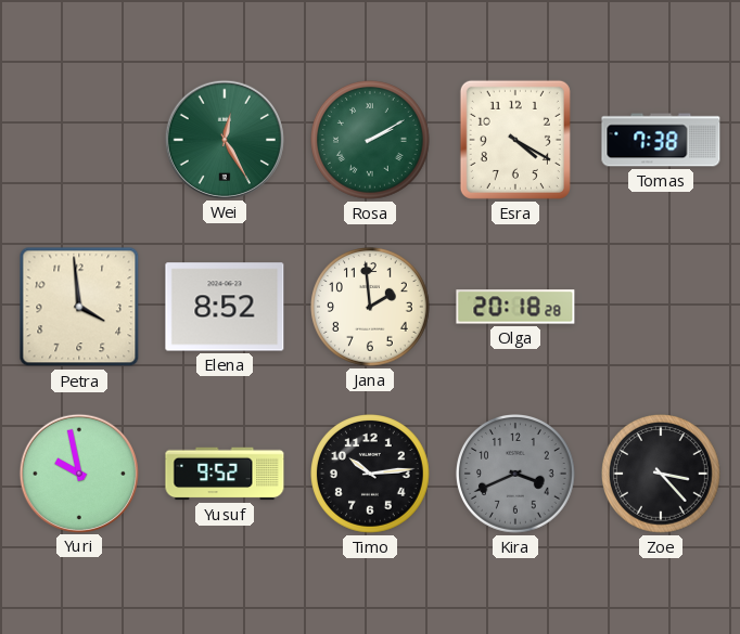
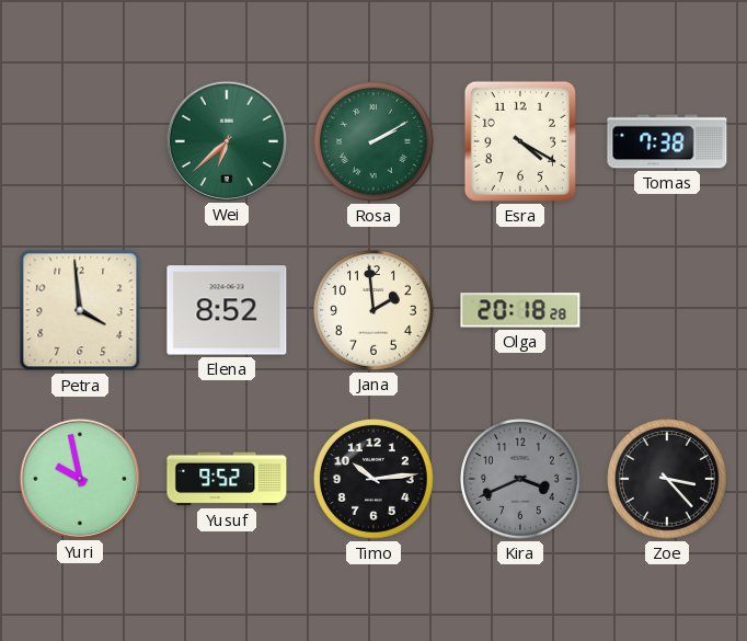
Wei: 12:25 -> 6:38 (226, 140)
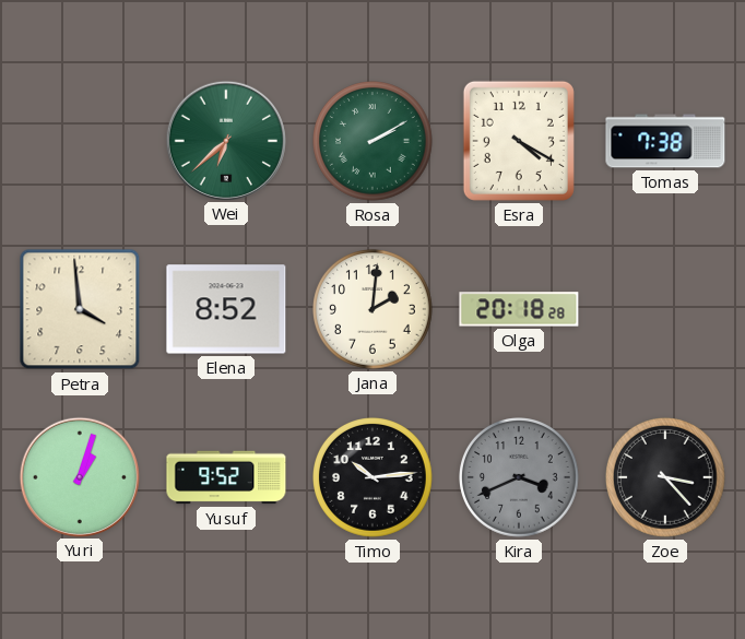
Jana: 1:59 -> 2:01 (374, 310)
Yuri: 9:58 -> 1:03 (79, 476)
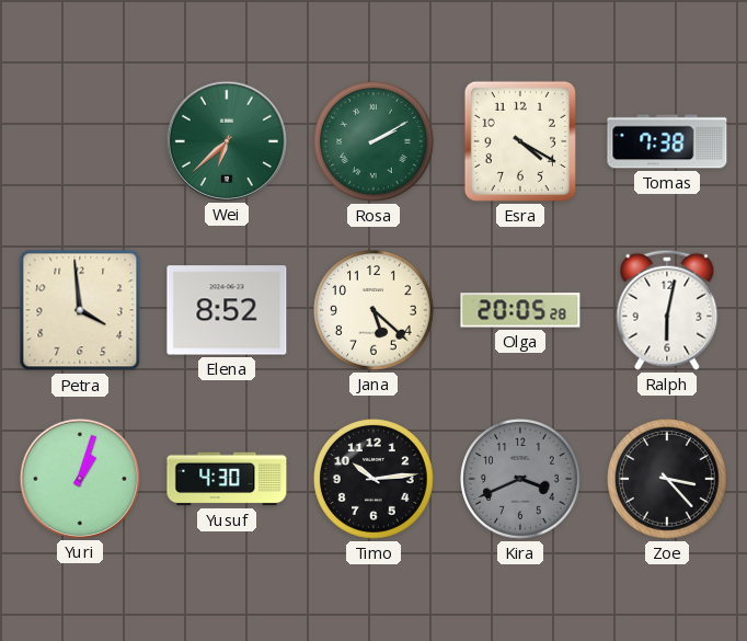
Jana: 2:01 -> 5:22 (375, 311)
Olga: 20:18 -> 20:05 (520, 310)
Ralph: none -> 6:02 (667, 310)
Yusuf: 9:52 -> 4:30 (227, 479)
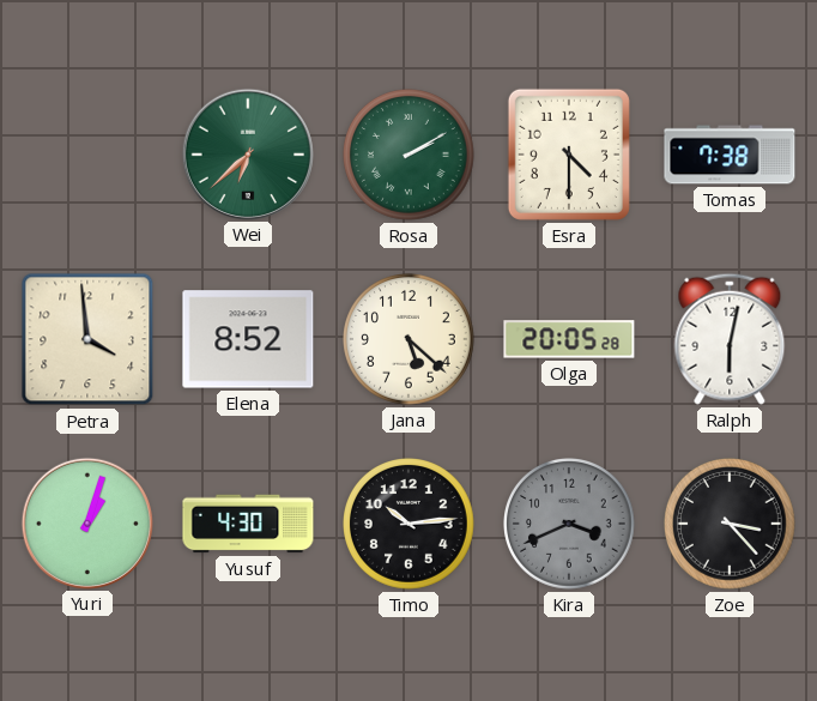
Esra: 4:20 -> 4:30 (569, 155)
